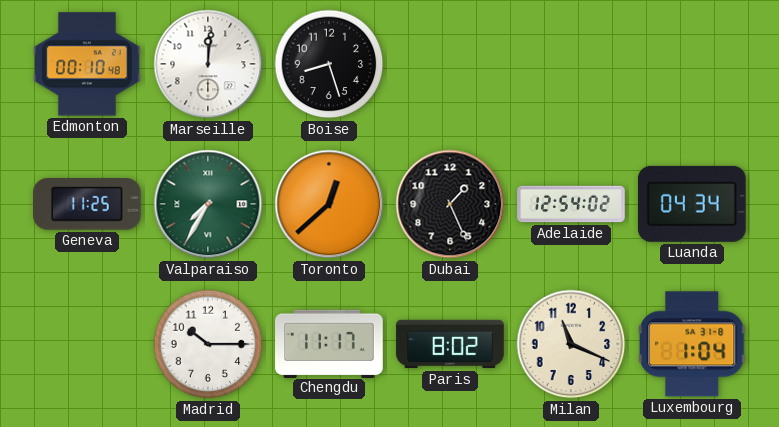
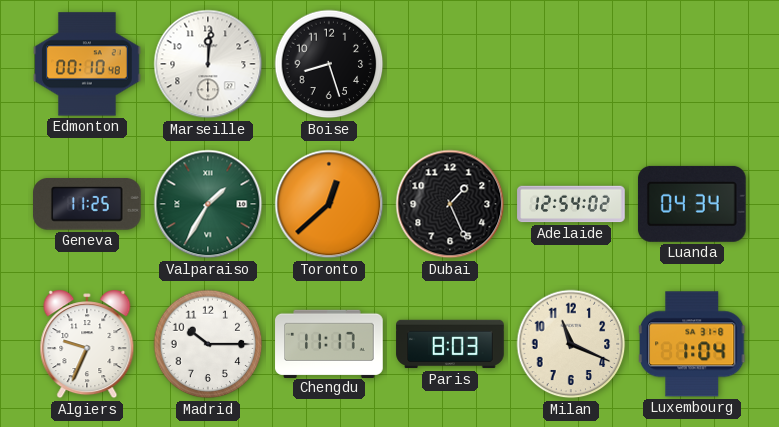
Valparaiso: 7:35 -> 1:35 (208, 204)
Algiers: none -> 9:34 (87, 344)
Paris: 8:02 -> 8:03 (450, 344)
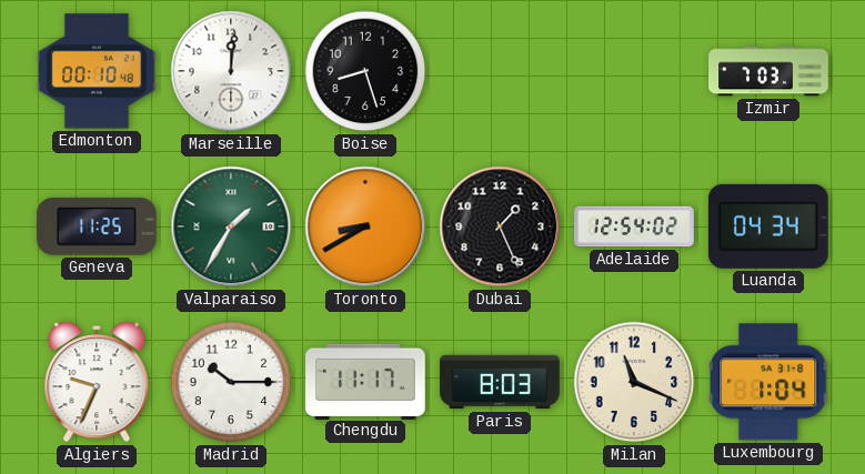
Izmir: none -> 7:03 (768, 71)
Toronto: 12:38 -> 8:40 (365, 226)
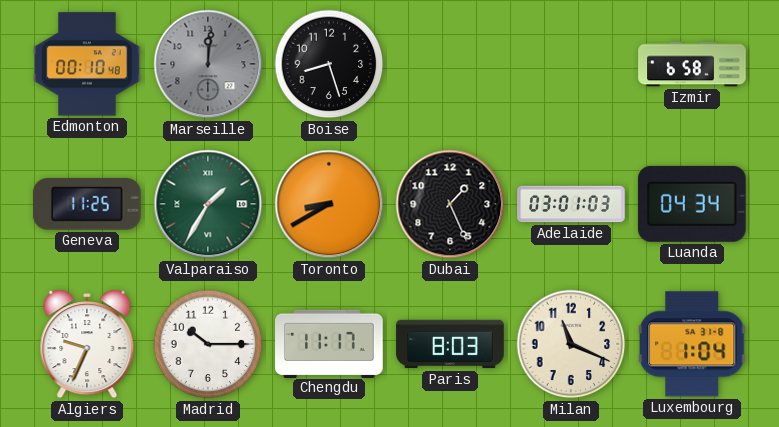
Marseille dial: white -> grey (208, 64)
Izmir: 7:03 -> 6:58 (692, 64)
Adelaide: 12:54 -> 03:01 (571, 204)
